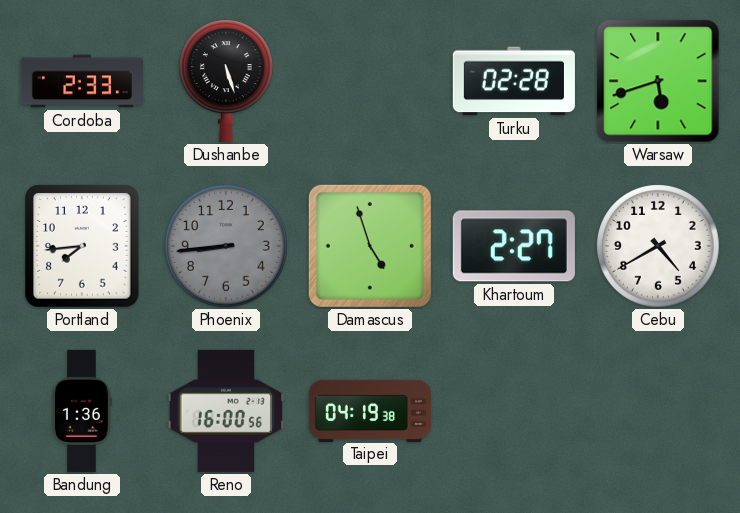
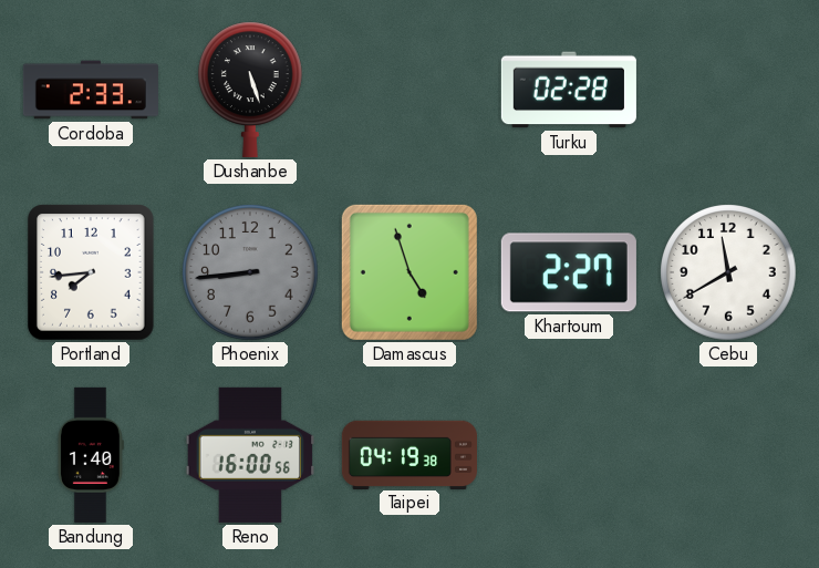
Warsaw: 5:42 -> none (658, 81)
Cebu: 4:40 -> 11:40 (728, 272)
Bandung: 1:36 -> 1:40 (91, 455)
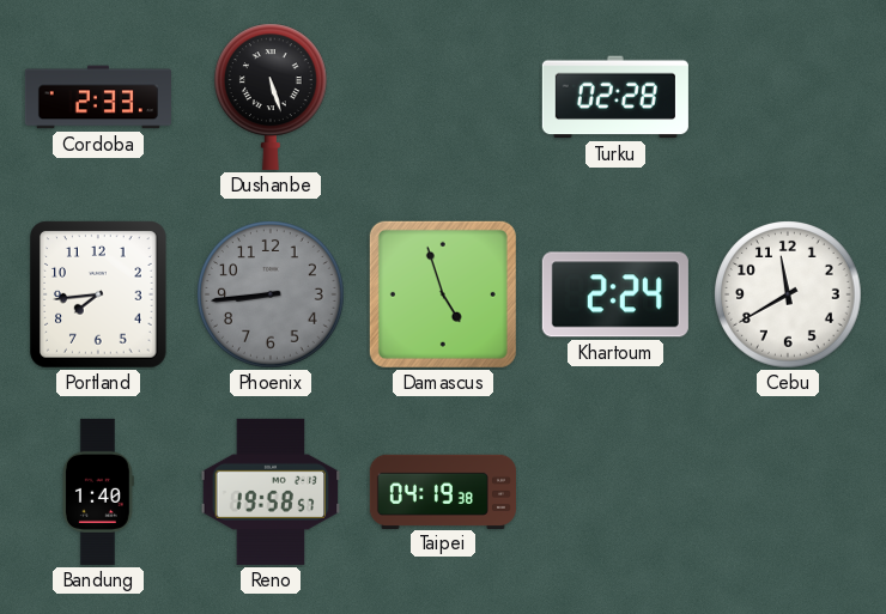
Khartoum: 2:27 -> 2:24 (615, 294)
Reno: 16:00 -> 19:58 (271, 492)
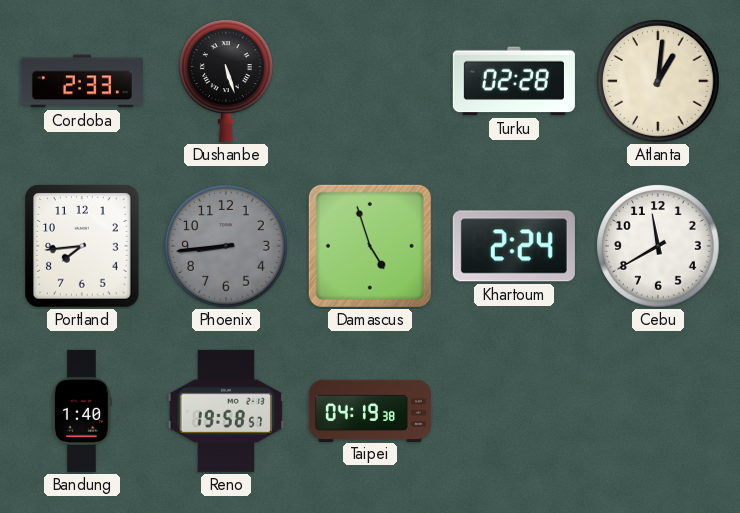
Atlanta: none -> 1:01 (658, 81)
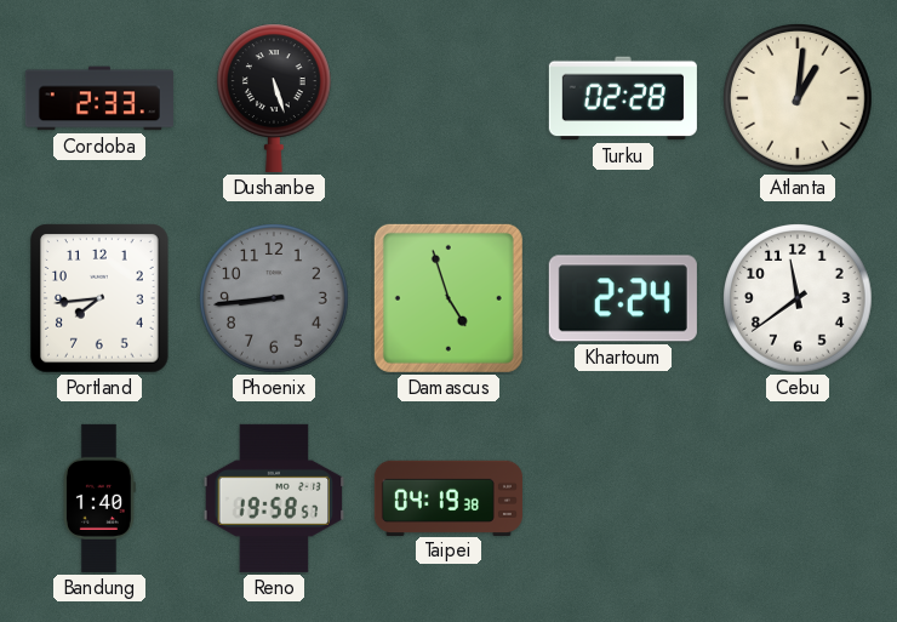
Cebu: 11:40 -> 11:39 (798, 298)
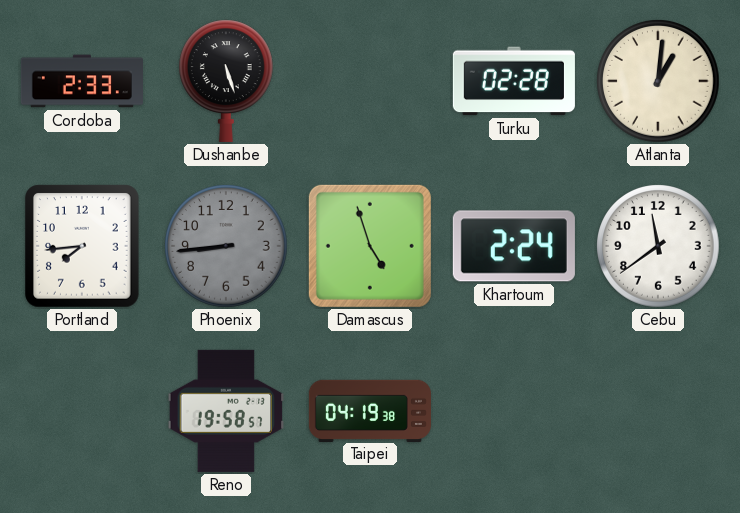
Bandung: 1:40 -> none (99, 498)
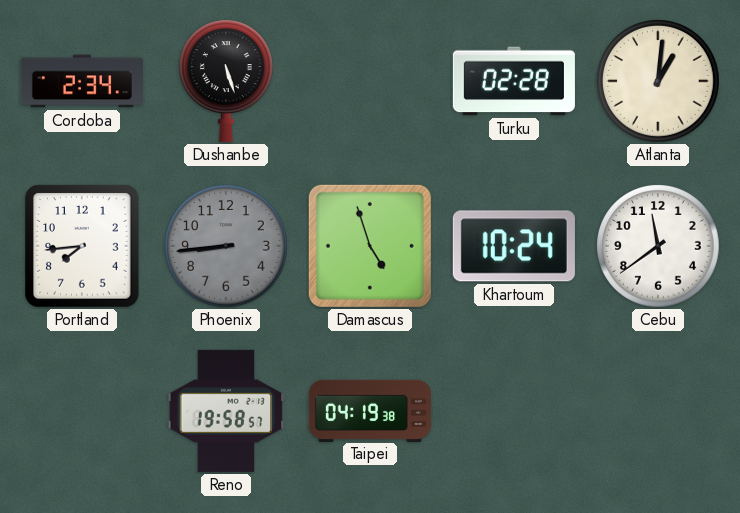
Cordoba: 2:33 -> 2:34 (82, 81)
Khartoum: 2:24 -> 10:24 (514, 246)
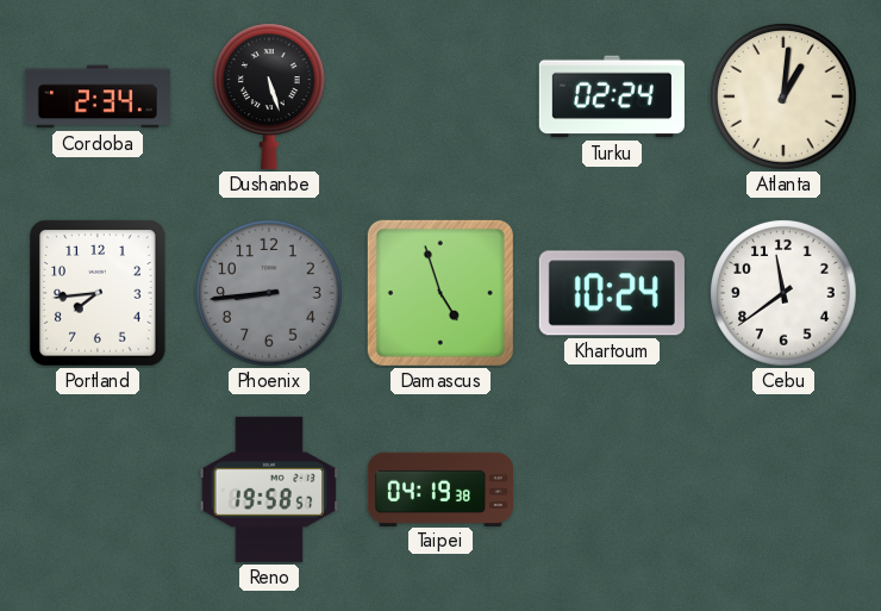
Turku: 02:28 -> 02:24 (612, 96)
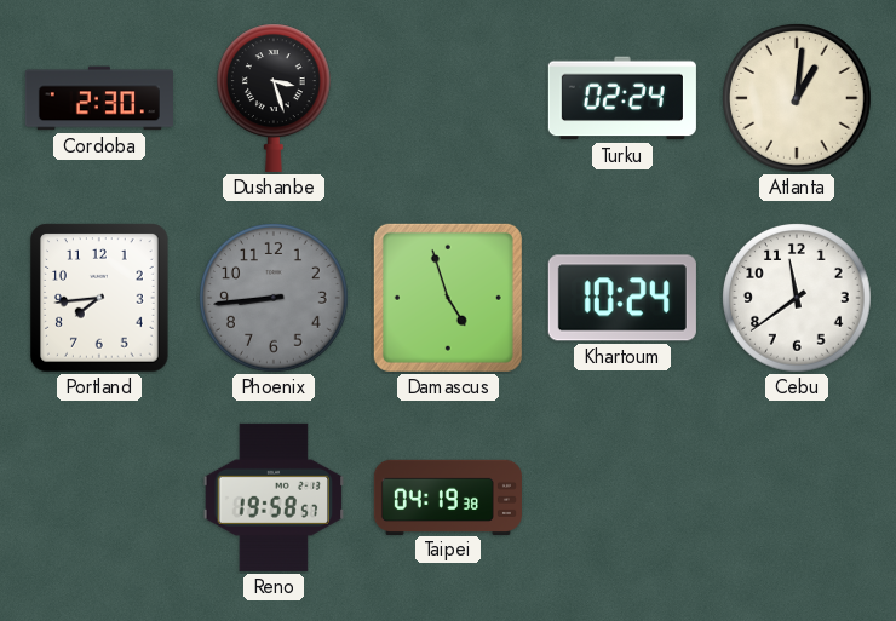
Cordoba: 2:34 -> 2:30 (99, 98)
Dushanbe: 5:27 -> 3:27 (274, 98)
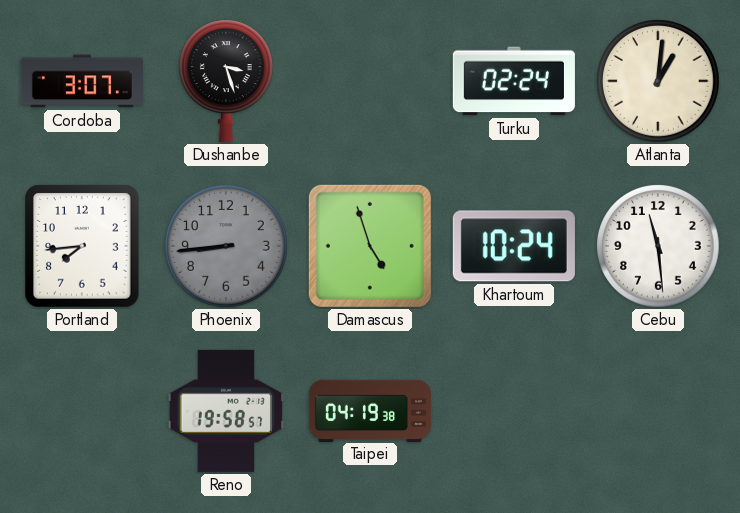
Cordoba: 2:30 -> 3:07 (82, 81)
Cebu: 11:39 -> 11:29 (658, 246)
